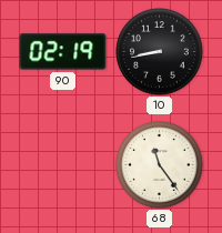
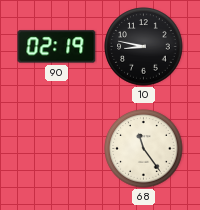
10: 8:43 -> 8:47 (144, 47)
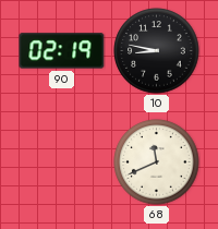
68: 11:24 -> 11:41 (157, 162)
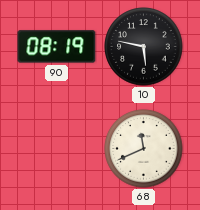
90: 02:19 -> 08:19 (57, 47)
10: 8:47 -> 5:47 (144, 47)
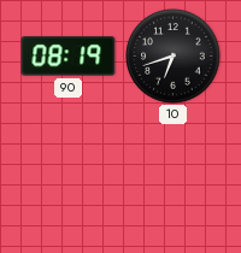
10: 5:47 -> 6:42 (174, 57)
68: 11:41 -> none (144, 149)
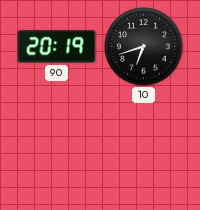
90: 08:19 -> 20:19 (57, 47)
